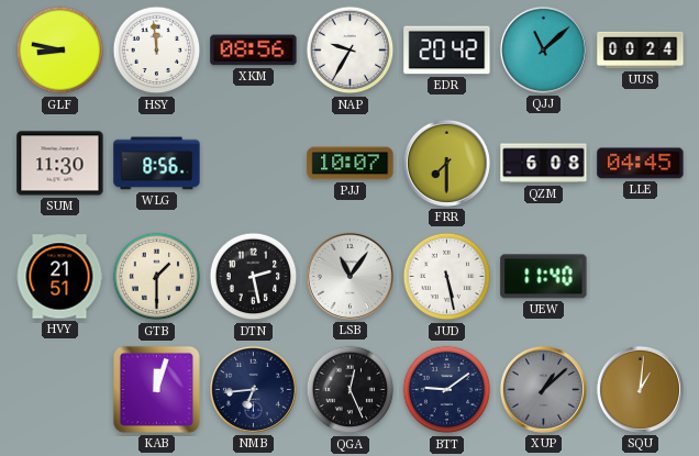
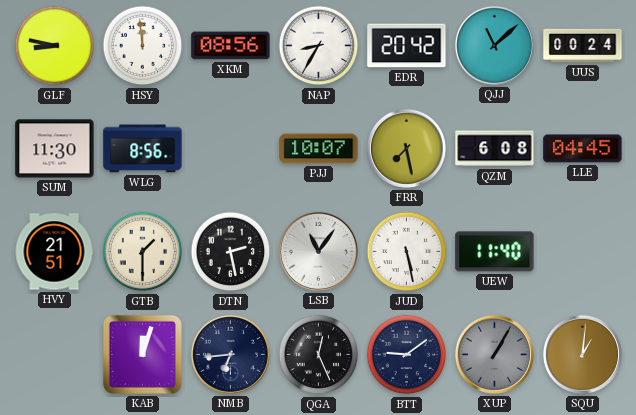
NAP: 9:35 -> 8:35 (319, 46)
FRR: 7:30 -> 7:28 (406, 148)
XUP: 1:08 -> 1:05 (494, 354)
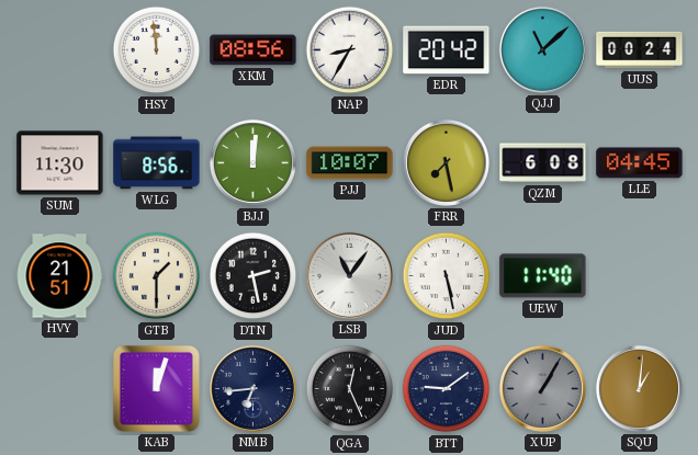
GLF: 8:47 -> none (55, 46)
BJJ: none -> 12:01 (252, 162)
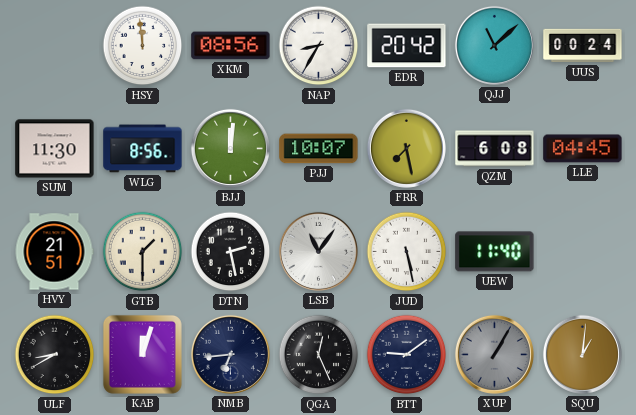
ULF: none -> 8:40 (55, 355)
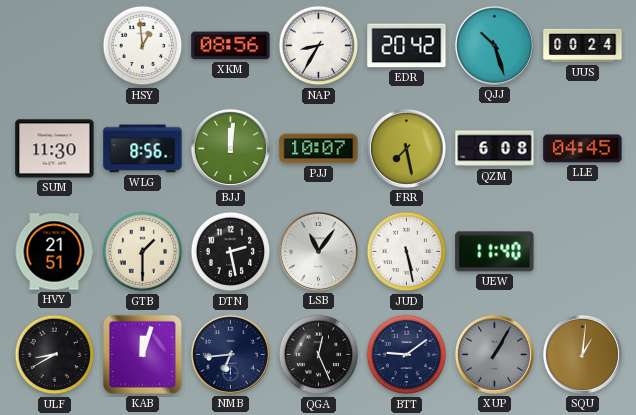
HSY: 11:59 -> 12:59 (143, 46)
QJJ: 11:08 -> 10:27 (494, 45)
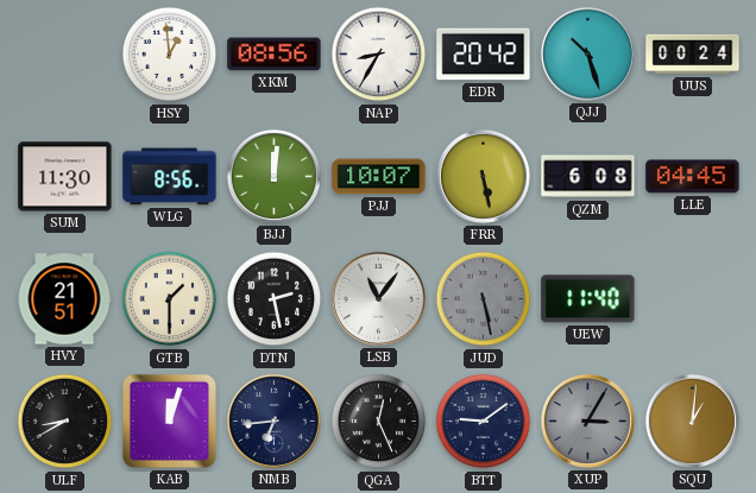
FRR: 7:28 -> 5:28 (483, 176)
JUD dial: white -> grey (484, 299)
XUP: 1:05 -> 3:05 (587, 421)
